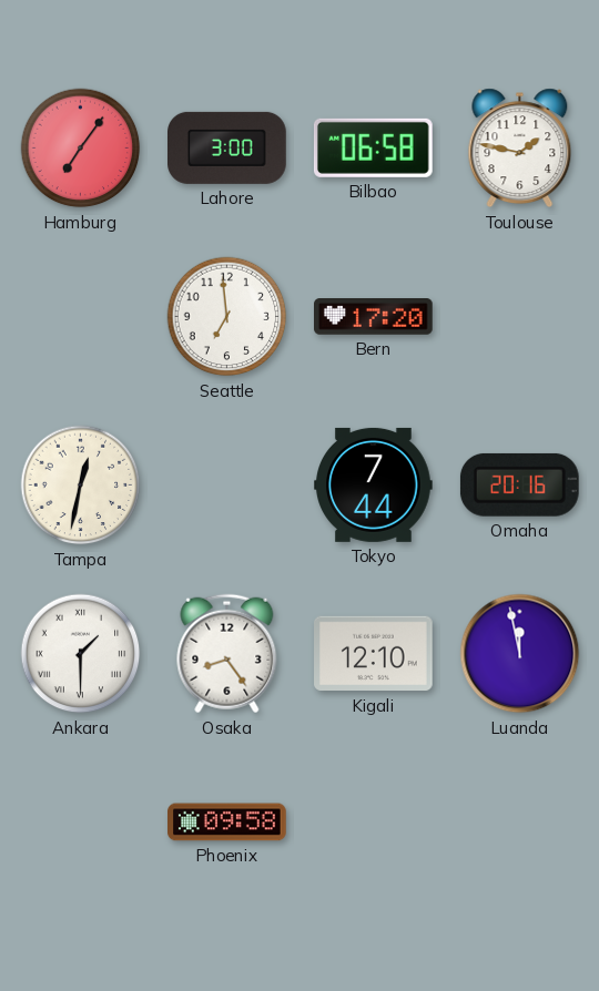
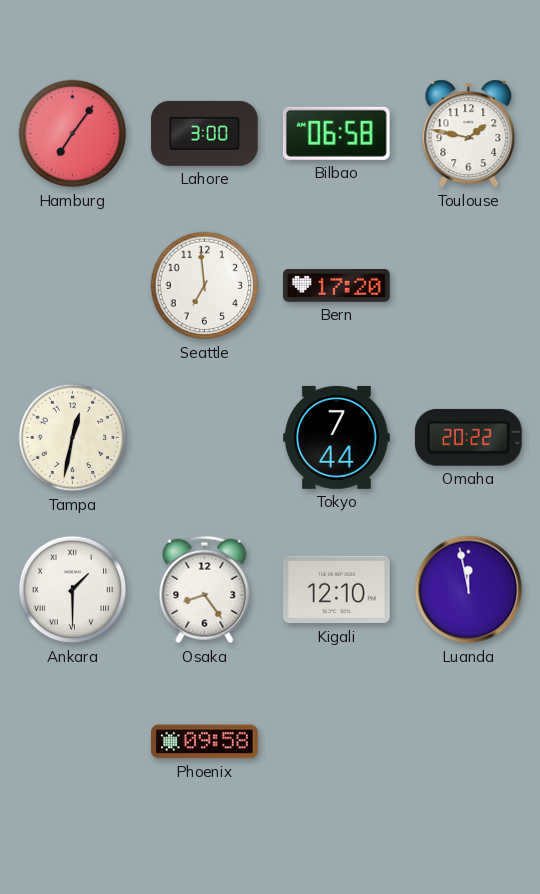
Omaha: 20:16 -> 20:22 (468, 437)
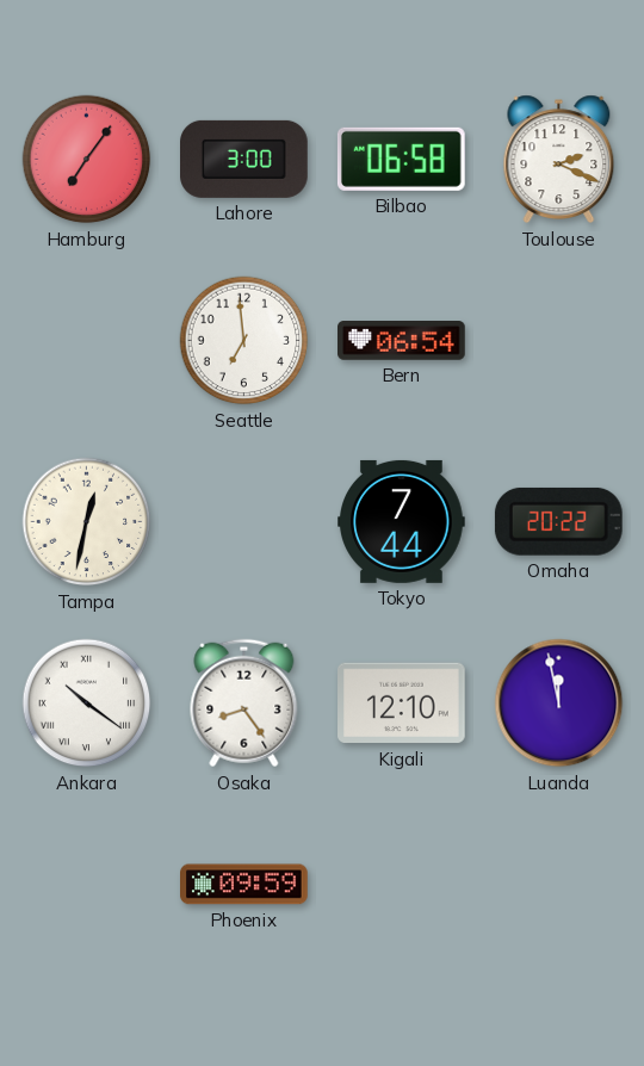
Toulouse: 1:47 -> 2:19 (559, 160)
Bern: 17:20 -> 06:54 (402, 341)
Ankara: 1:30 -> 10:21 (87, 704)
Phoenix: 09:58 -> 09:59 (244, 885)
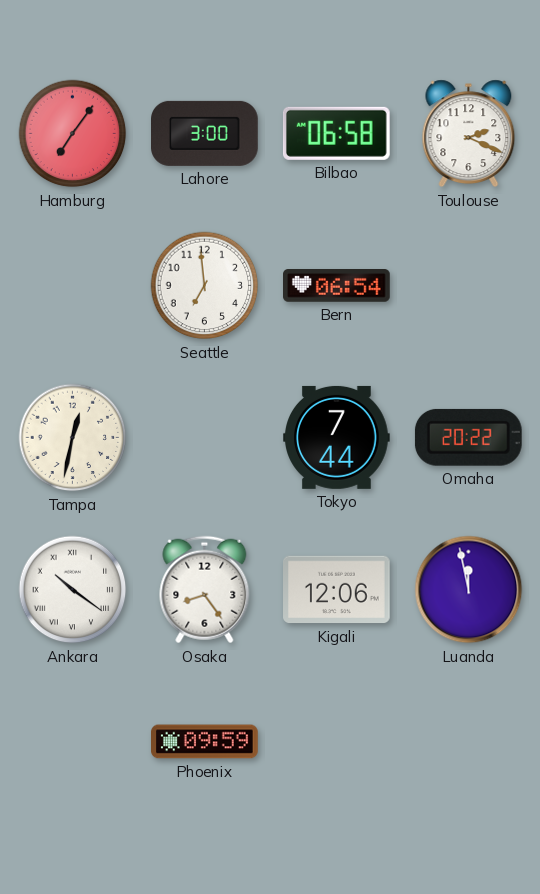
Kigali: 12:10 -> 12:06 (337, 590)
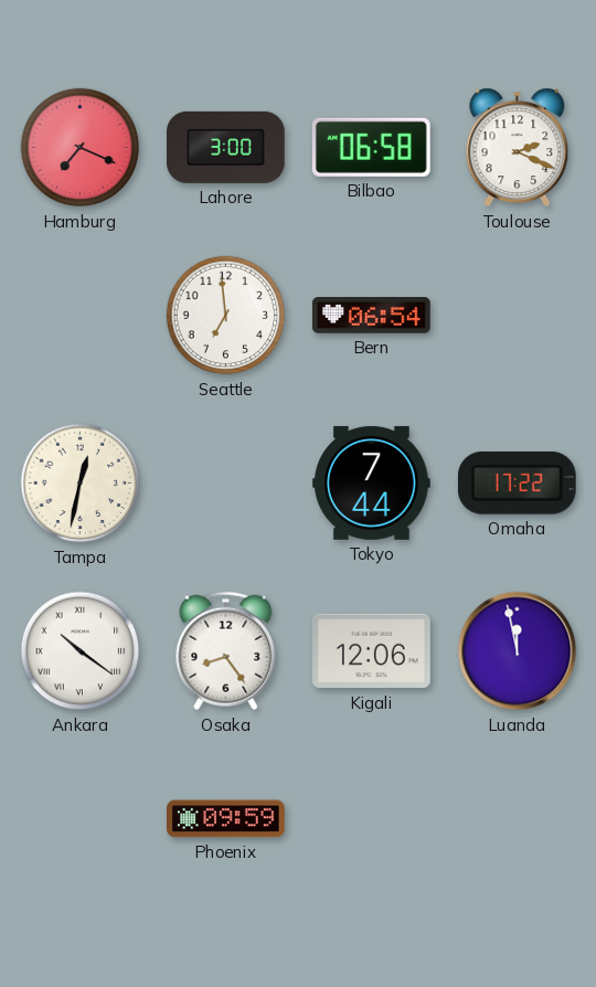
Hamburg: 7:06 -> 7:19 (81, 148)
Omaha: 20:22 -> 17:22 (517, 482)
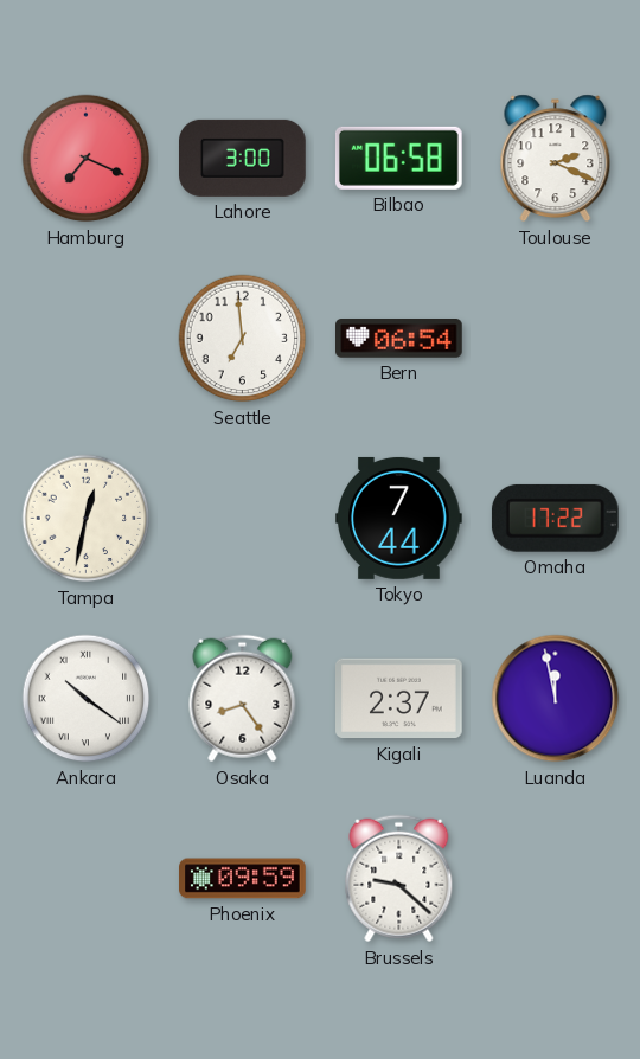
Kigali: 12:06 -> 2:37 (399, 699)
Brussels: none -> 9:22 (399, 879)
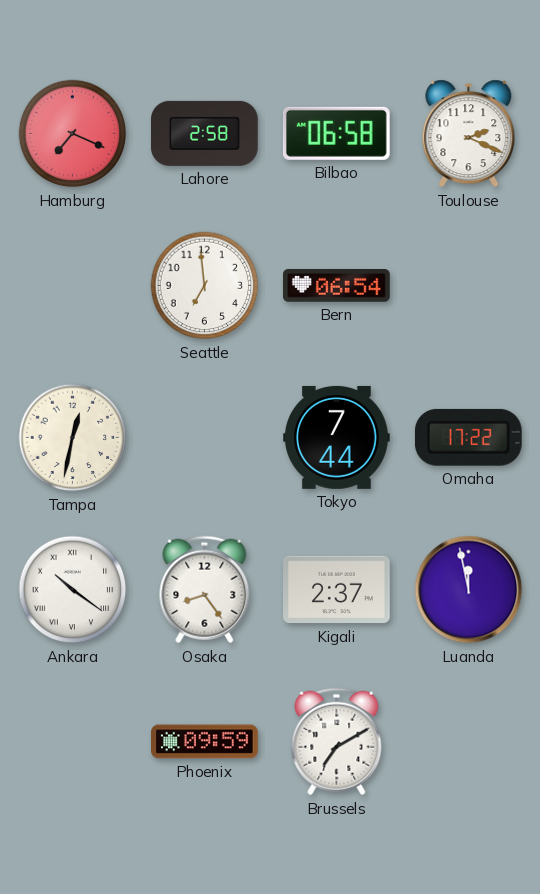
Lahore: 3:00 -> 2:58 (205, 133)
Brussels: 9:22 -> 7:10 (337, 742)
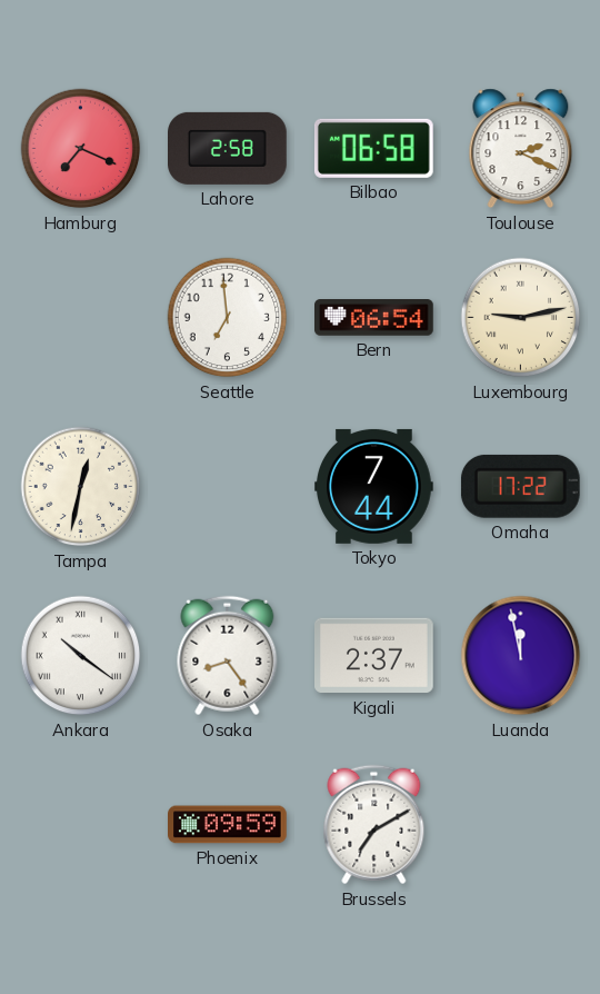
Luxembourg: none -> 9:13 (521, 318)
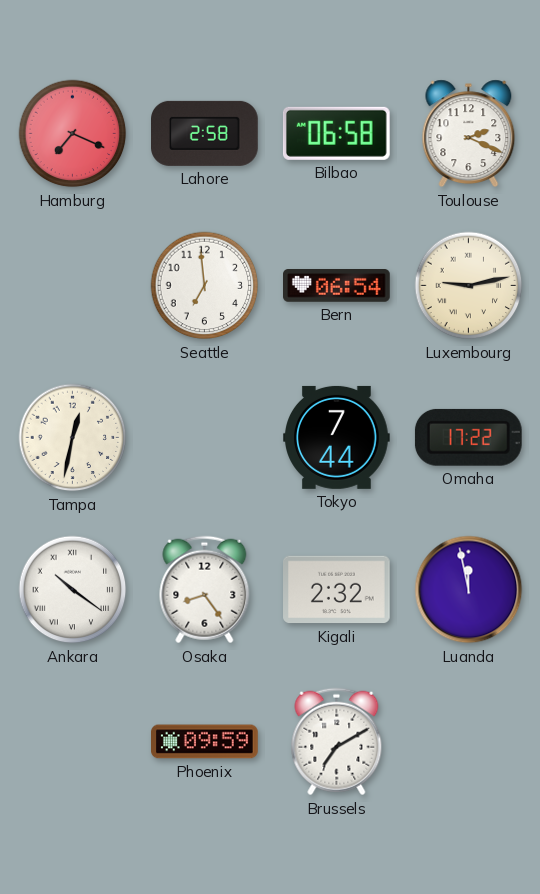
Kigali: 2:37 -> 2:32 (337, 590)
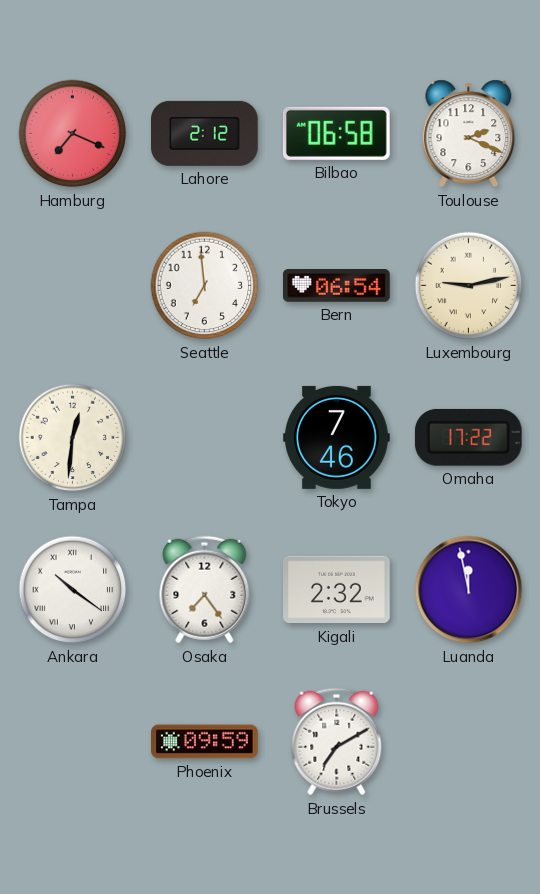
Lahore: 2:58 -> 2:12 (205, 133)
Tampa: 12:32 -> 12:31 (73, 438)
Tokyo: 7:44 -> 7:46 (337, 437)
Osaka: 8:24 -> 7:24 (205, 590)
